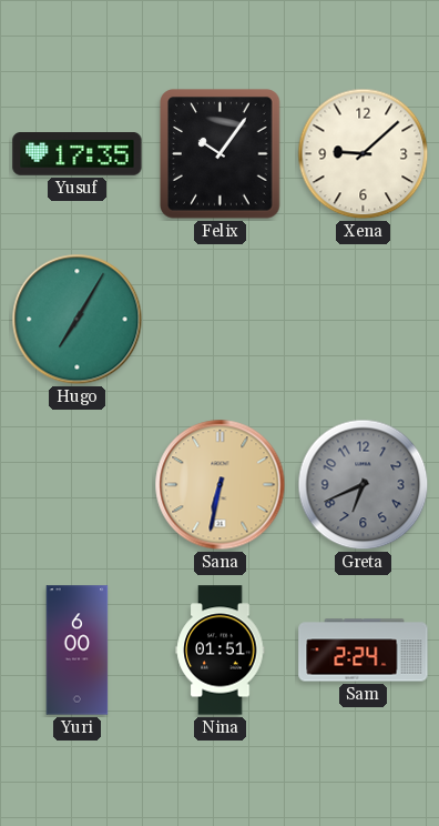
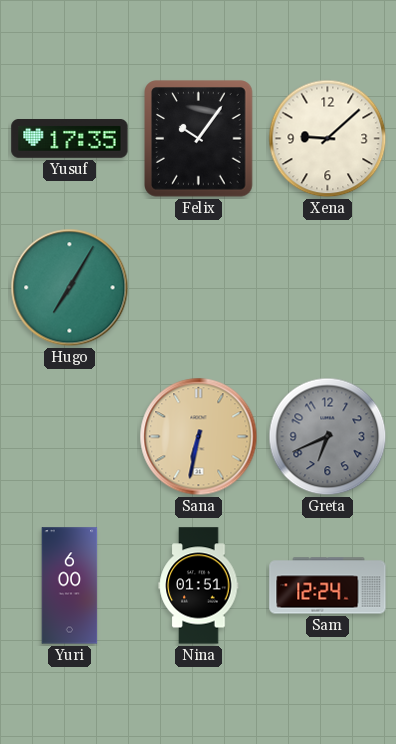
Sam: 2:24 -> 12:24 (328, 586)
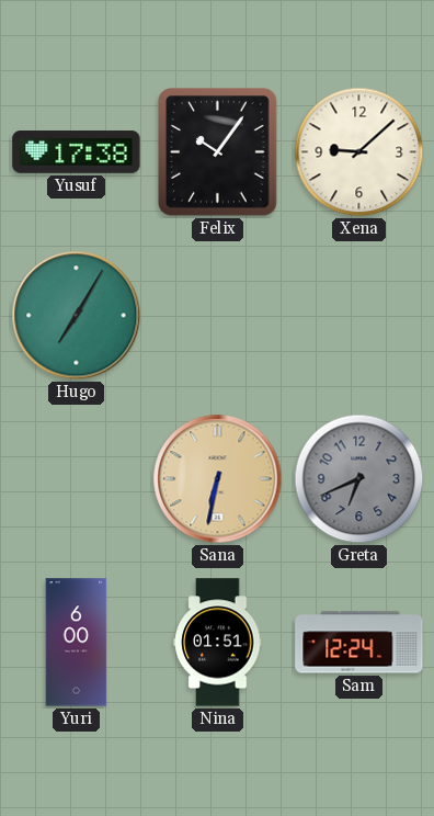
Yusuf: 17:35 -> 17:38 (77, 152)
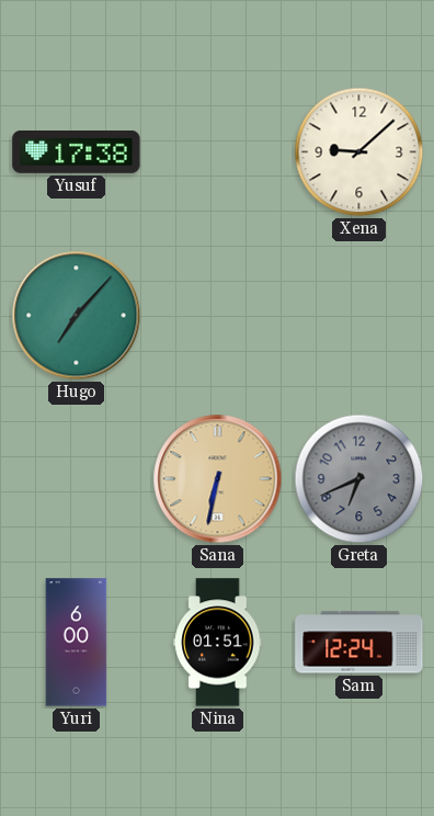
Felix: 10:06 -> none (218, 152)
Hugo: 7:05 -> 7:07 (77, 316)
